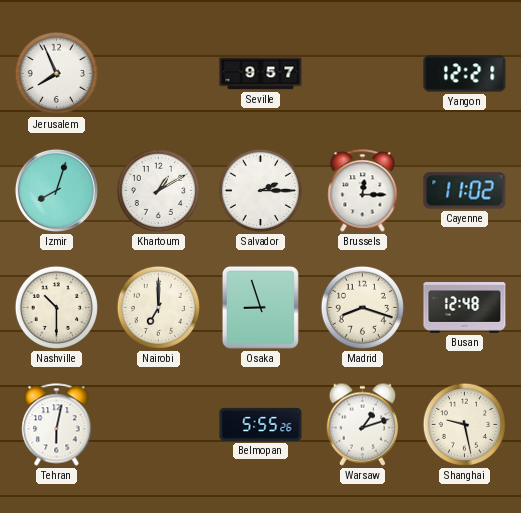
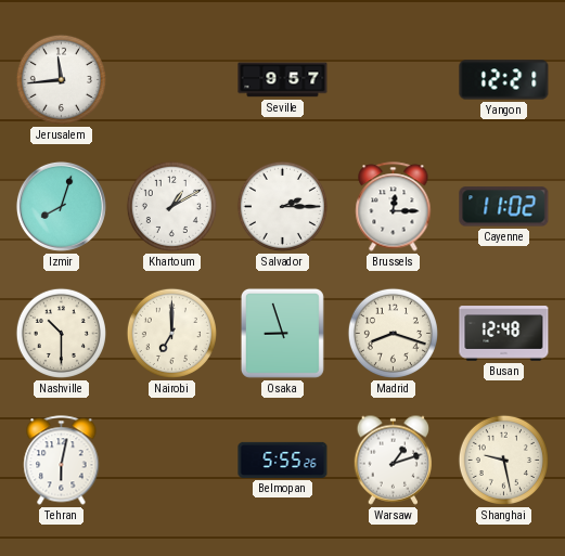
Jerusalem: 7:56 -> 11:44 (61, 79)
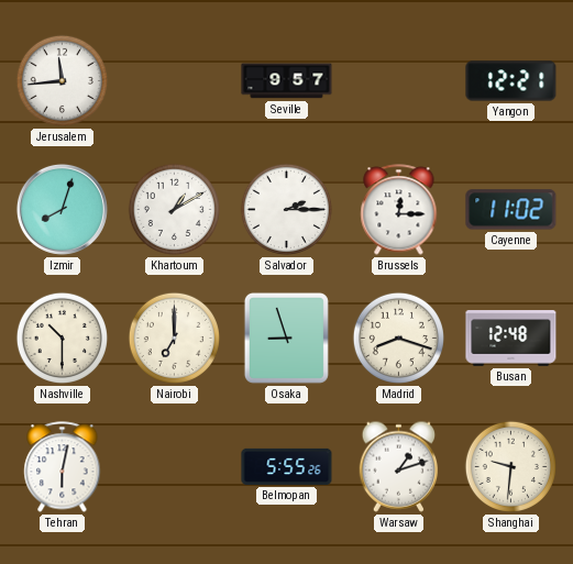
Shanghai: 9:28 -> 9:31 (510, 466)
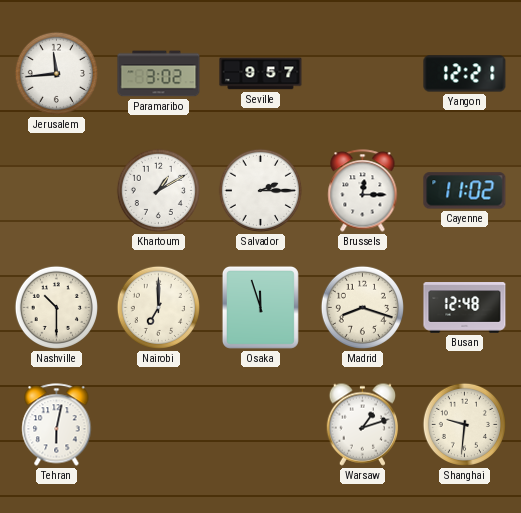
Paramaribo: none -> 3:02 (159, 74)
Izmir: 8:03 -> none (62, 209)
Osaka: 8:57 -> 11:57 (260, 307)
Belmopan: 5:55 -> none (287, 466)
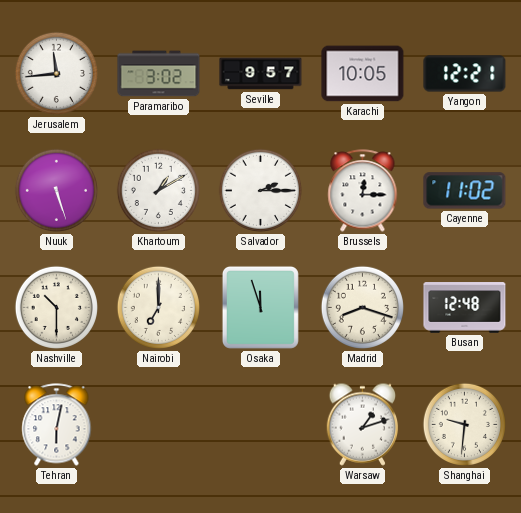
Karachi: none -> 10:05 (363, 74)
Nuuk: none -> 5:27 (56, 190)
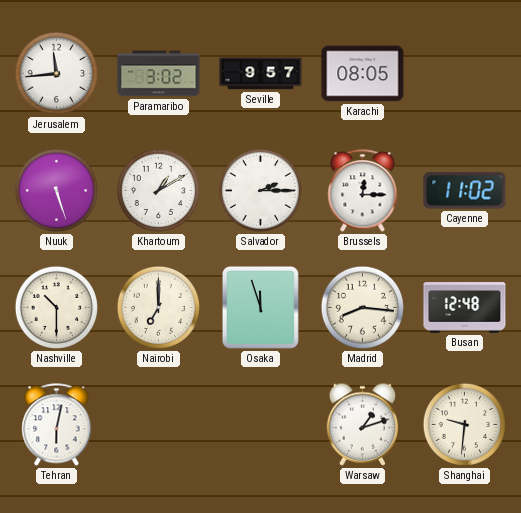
Karachi: 10:05 -> 08:05 (363, 74)
Yangon: 12:21 -> none (465, 74)
Madrid: 8:18 -> 8:16 (362, 307)
